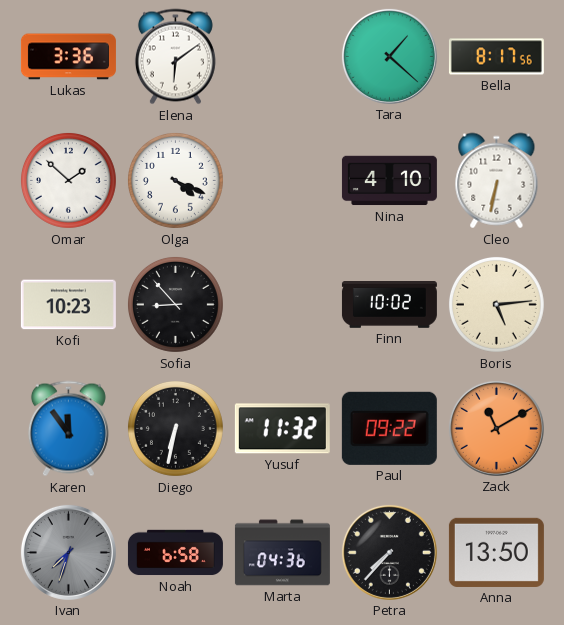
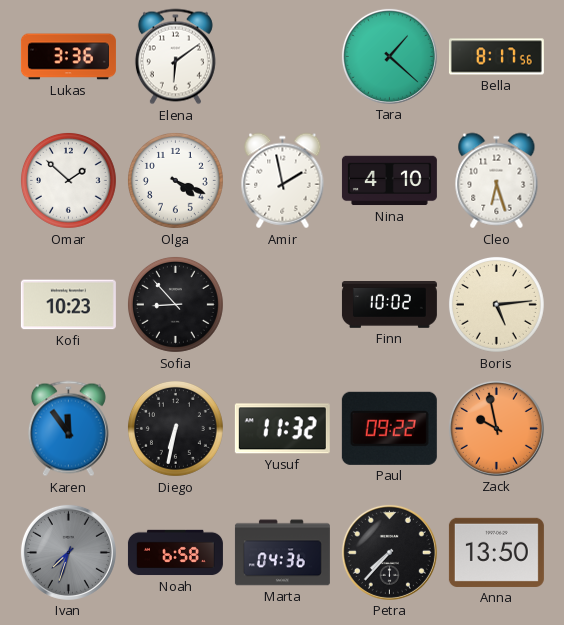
Amir: none -> 1:58 (283, 181)
Cleo: 6:32 -> 6:27 (497, 181)
Zack: 11:10 -> 9:58 (496, 428)
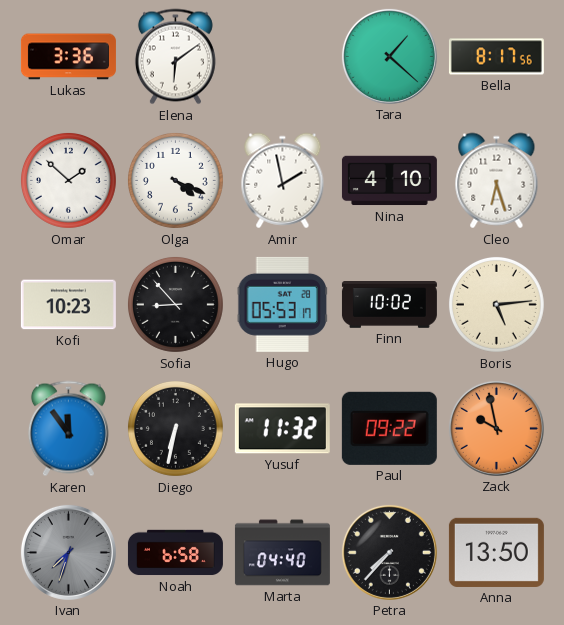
Hugo: none -> 05:53 (283, 304)
Marta: 04:36 -> 04:40 (282, 553)
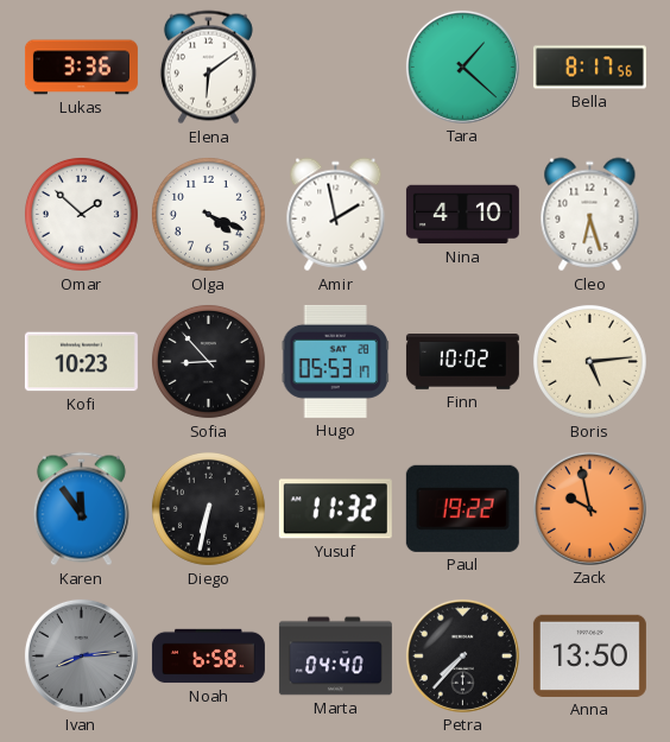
Paul: 09:22 -> 19:22 (462, 508)
Ivan: 7:33 -> 8:14 (81, 655)
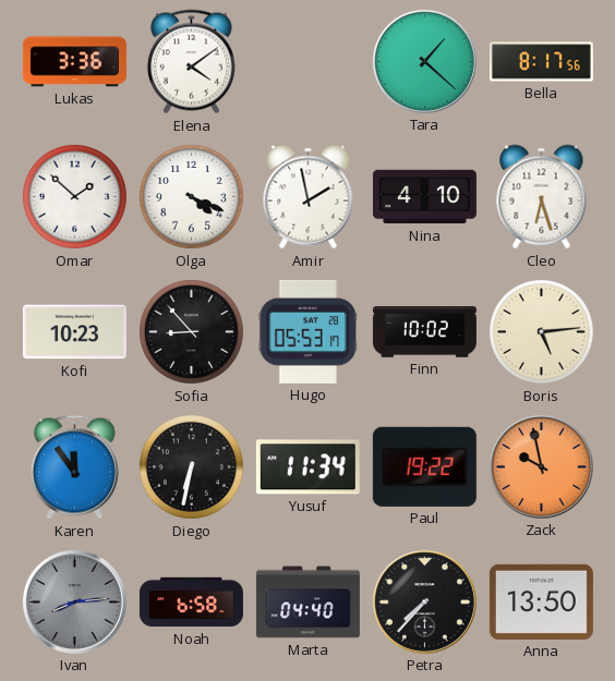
Elena: 6:09 -> 4:09 (191, 62)
Yusuf: 11:32 -> 11:34 (307, 467)
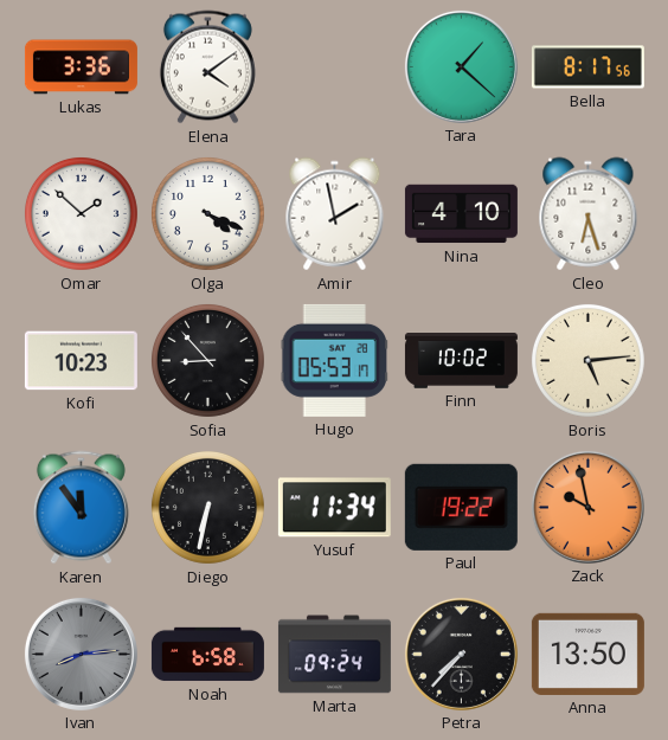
Marta: 04:40 -> 09:24 (334, 655)
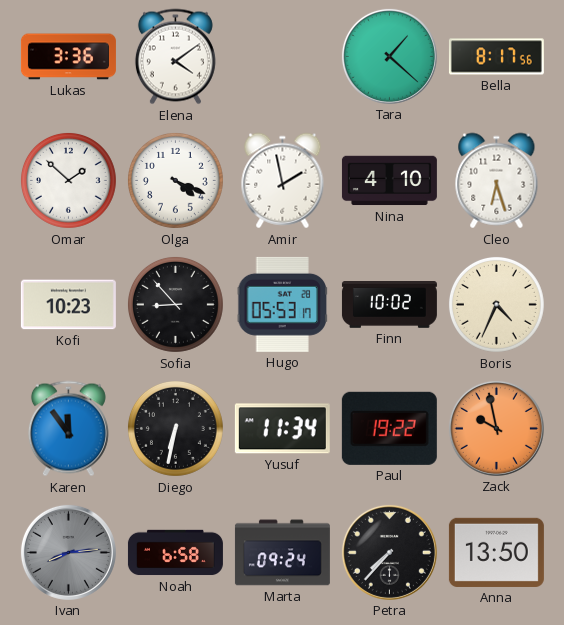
Boris: 5:14 -> 4:34 (496, 304)
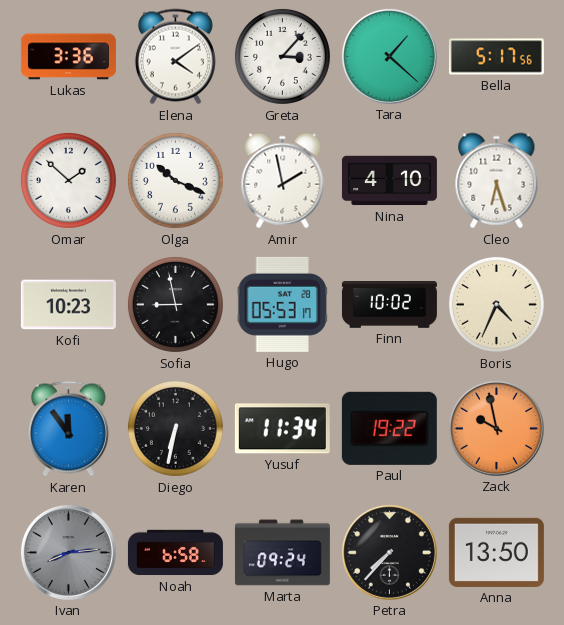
Greta: none -> 3:07 (282, 56)
Bella: 8:17 -> 5:17 (496, 57)
Olga: 4:19 -> 10:19 (175, 180)
Sofia: 8:53 -> 8:58 (175, 304)
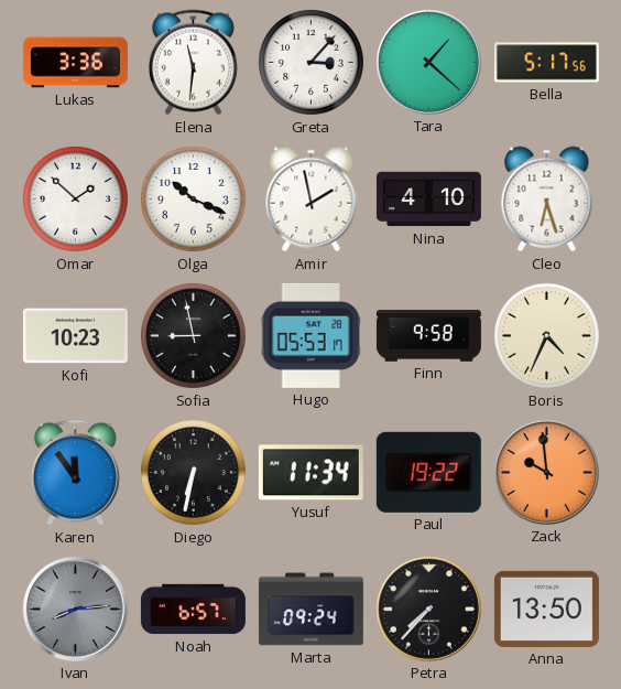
Elena: 4:09 -> 11:31 (193, 63)
Finn: 10:02 -> 9:58 (428, 336)
Zack: 9:58 -> 9:59 (546, 472)
Noah: 6:58 -> 6:57 (193, 610)
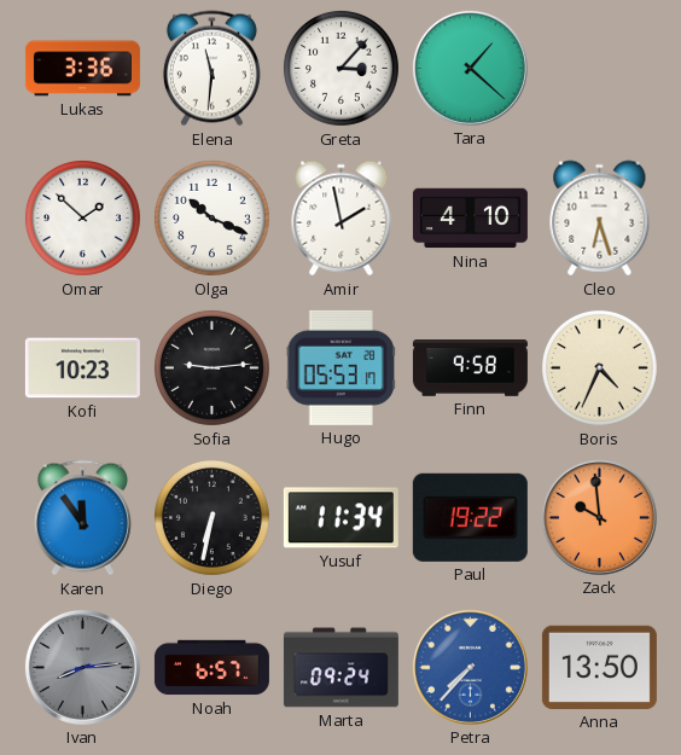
Bella: 5:17 -> none (546, 63)
Sofia: 8:58 -> 9:14 (211, 367)
Petra dial: black -> blue (470, 667)
